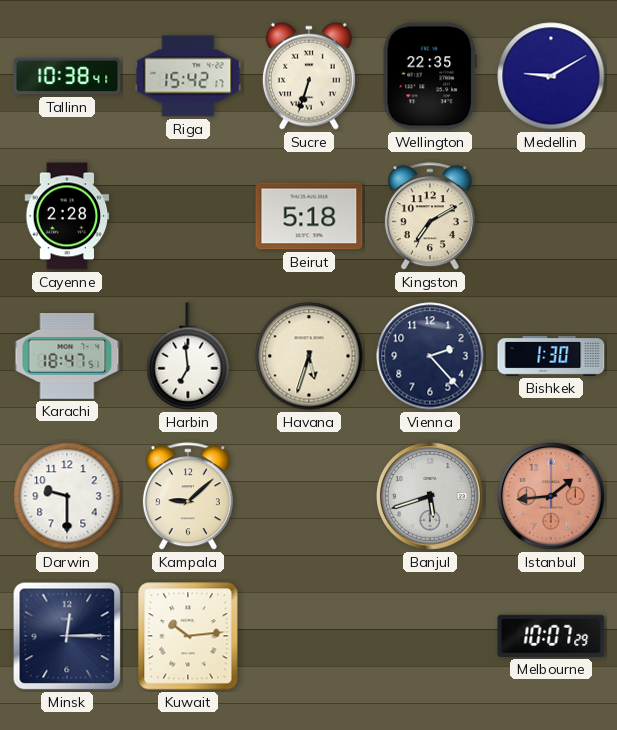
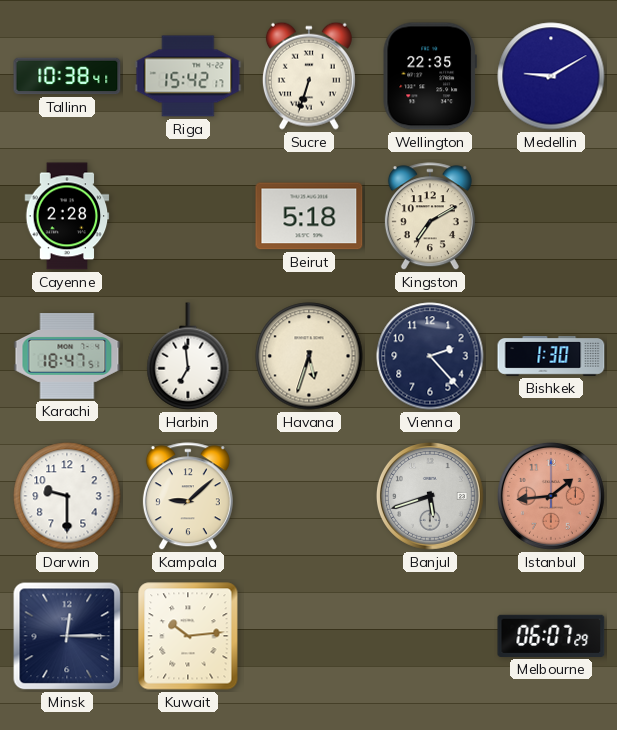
Melbourne: 10:07 -> 06:07 (551, 636)
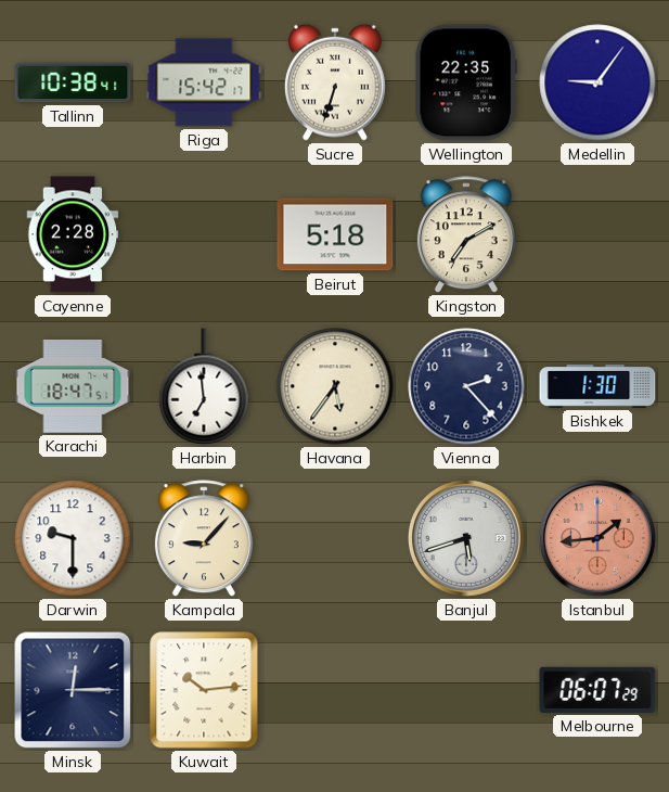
Medellin: 9:10 -> 9:06 (597, 82)
Havana: 5:33 -> 5:36 (335, 386)
Kampala: 9:08 -> 9:07 (204, 539)
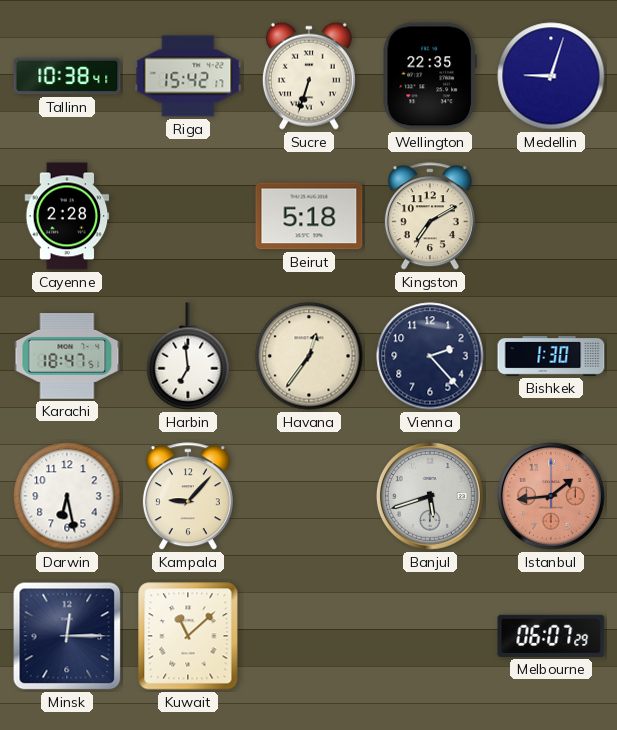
Medellin: 9:06 -> 9:03 (551, 76)
Havana: 5:36 -> 12:36 (309, 356)
Darwin: 9:30 -> 6:28 (67, 496)
Kuwait: 10:14 -> 11:08 (188, 636)
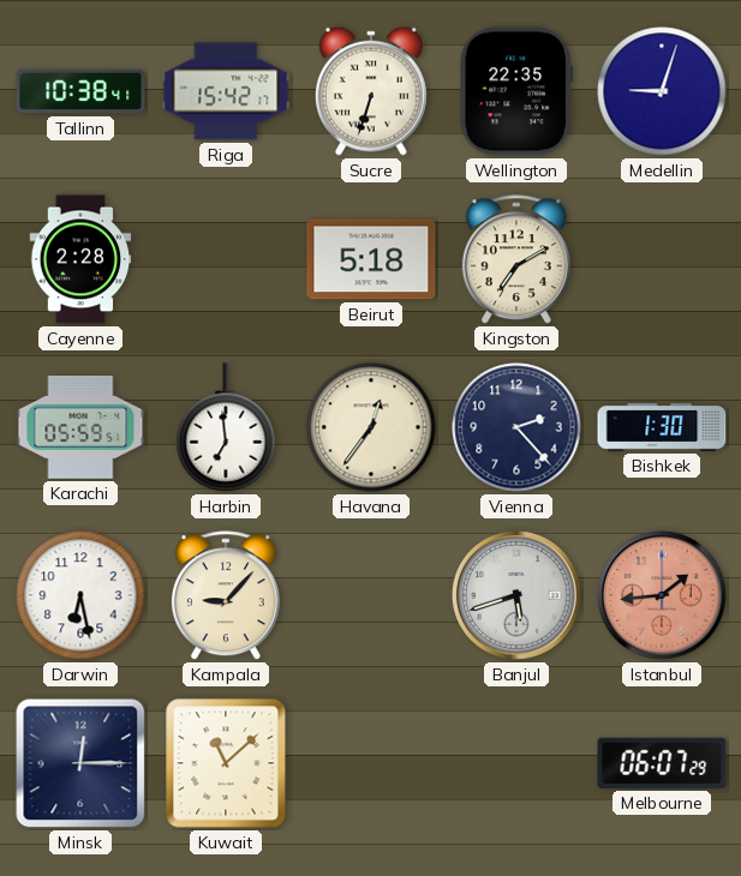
Karachi: 18:47 -> 05:59 (80, 428)
